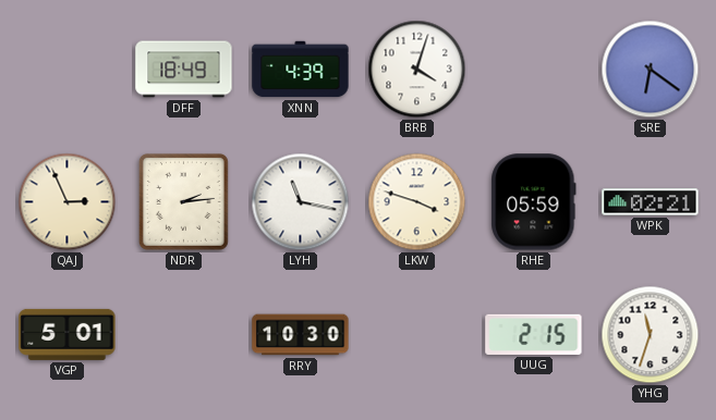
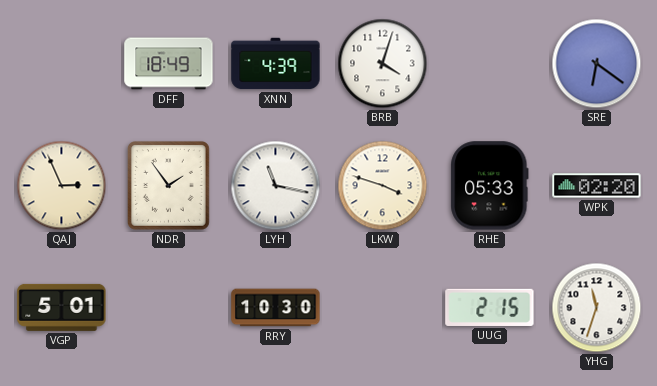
NDR: 2:14 -> 1:54 (168, 185)
RHE: 05:59 -> 05:33 (490, 186)
WPK: 02:21 -> 02:20 (597, 186)
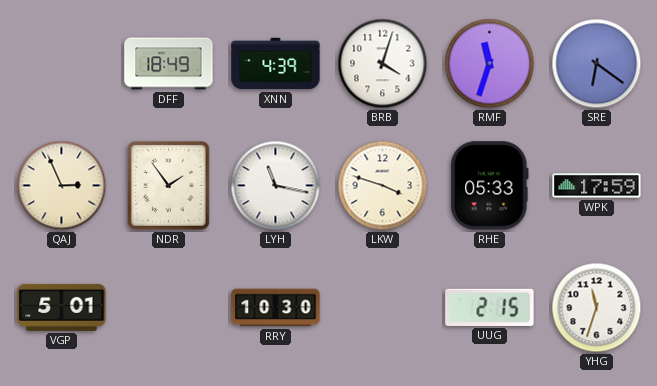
RMF: none -> 11:33 (490, 64)
WPK: 02:20 -> 17:59 (597, 186)
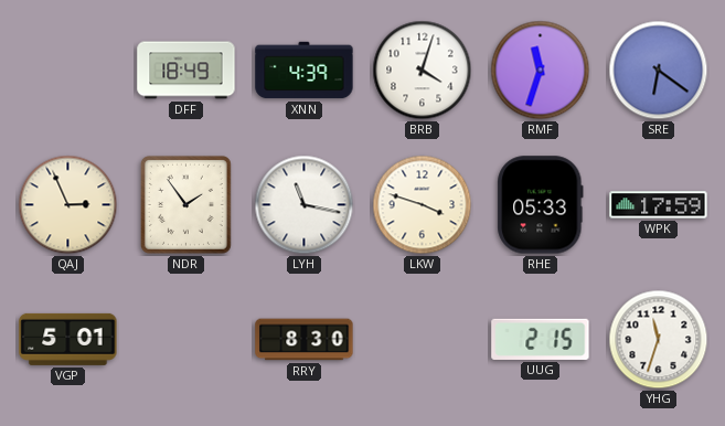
RRY: 10:30 -> 8:30 (305, 340)
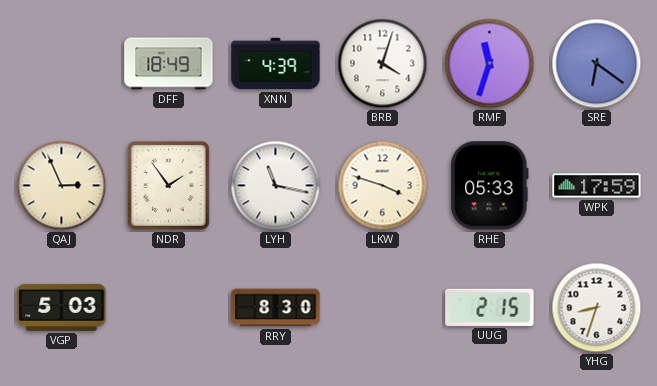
VGP: 5:01 -> 5:03 (62, 307)
YHG: 11:33 -> 8:33 (597, 308)
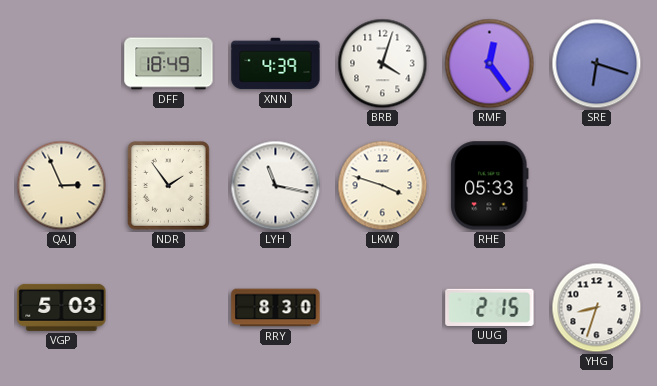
RMF: 11:33 -> 12:24 (490, 64)
SRE: 6:21 -> 6:18 (597, 64)
WPK: 17:59 -> none (597, 186)
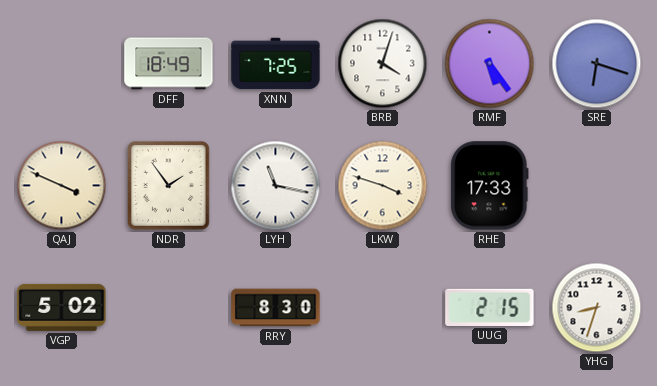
XNN: 4:39 -> 7:25 (276, 64)
RMF: 12:24 -> 5:24 (490, 64)
QAJ: 2:56 -> 3:49 (62, 186)
RHE: 05:33 -> 17:33 (490, 186)
VGP: 5:03 -> 5:02 (62, 307)
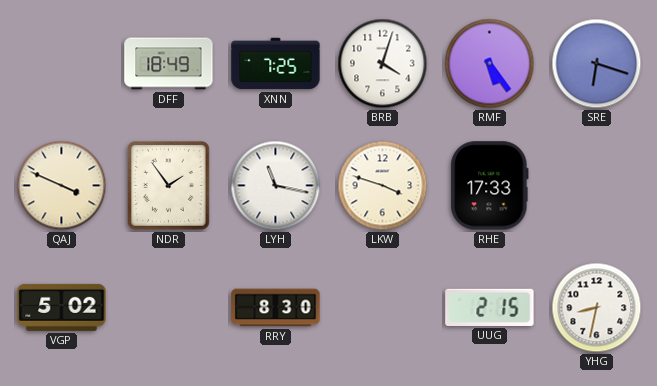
YHG: 8:33 -> 8:32 (597, 308)
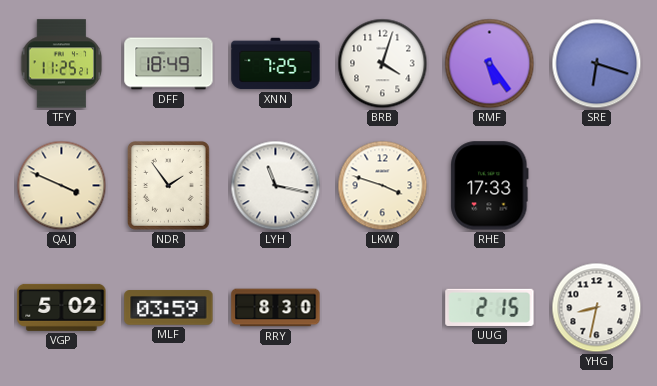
TFY: none -> 11:25 (62, 64)
MLF: none -> 03:59 (169, 308)
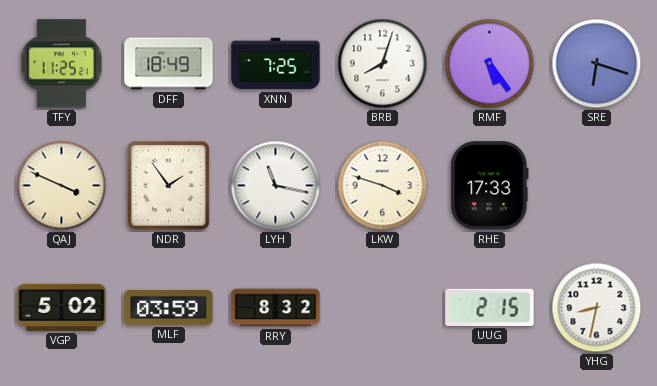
BRB: 4:03 -> 8:03 (383, 64)
RRY: 8:30 -> 8:32 (276, 308)
